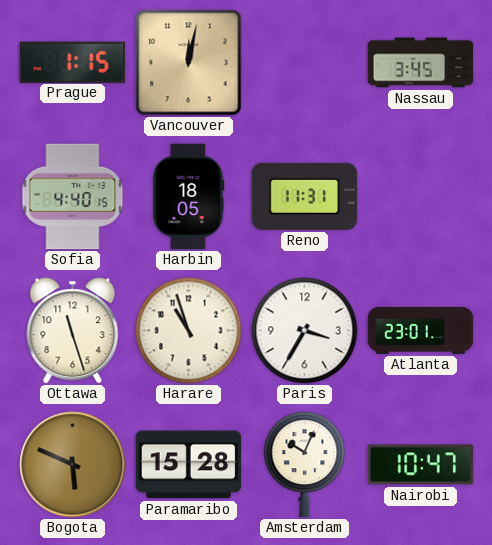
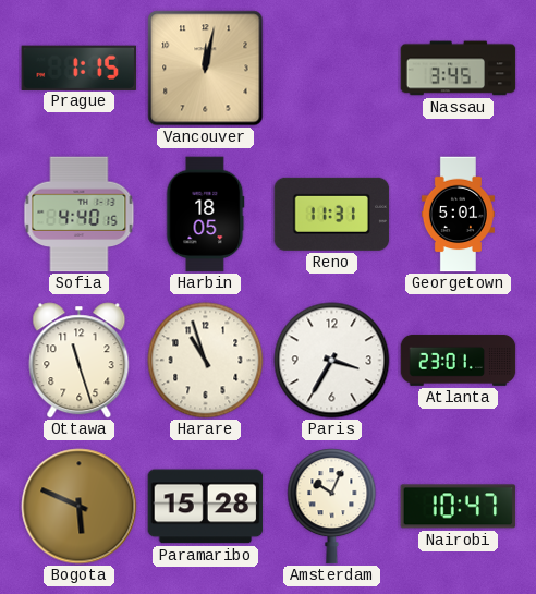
Georgetown: none -> 5:01 (458, 215)
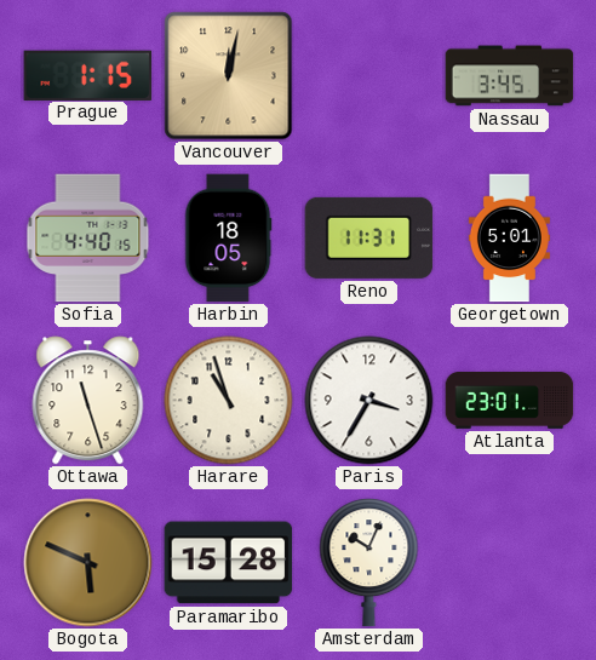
Nairobi: 10:47 -> none (459, 507)
